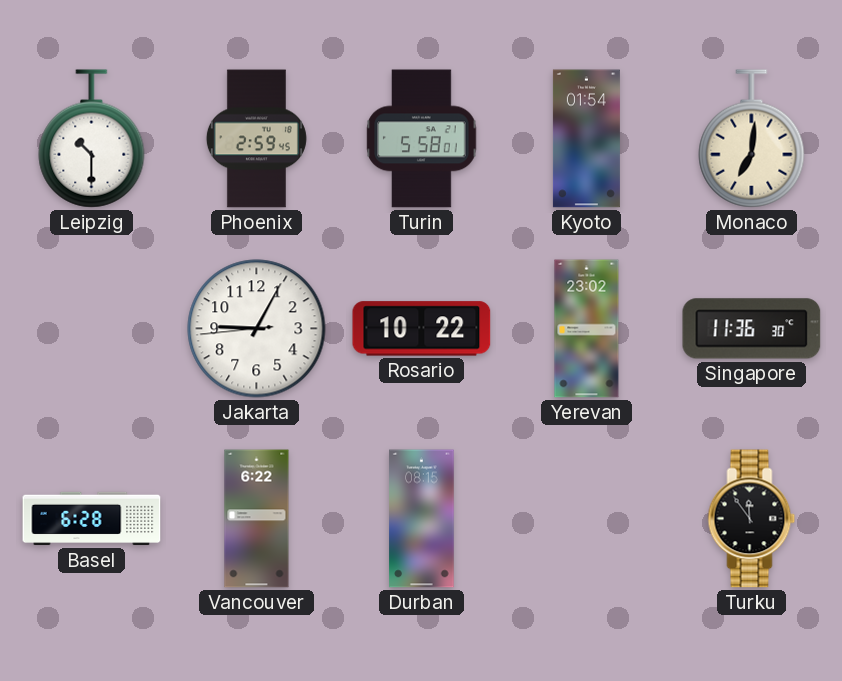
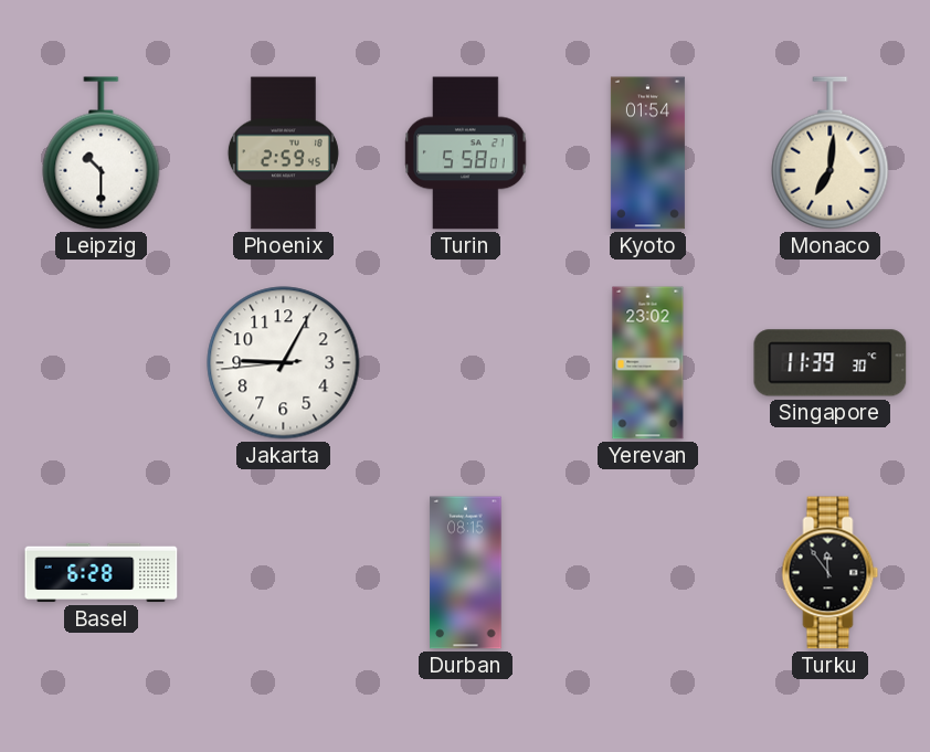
Rosario: 10:22 -> none (422, 329)
Singapore: 11:36 -> 11:39 (831, 363)
Vancouver: 6:22 -> none (257, 519)
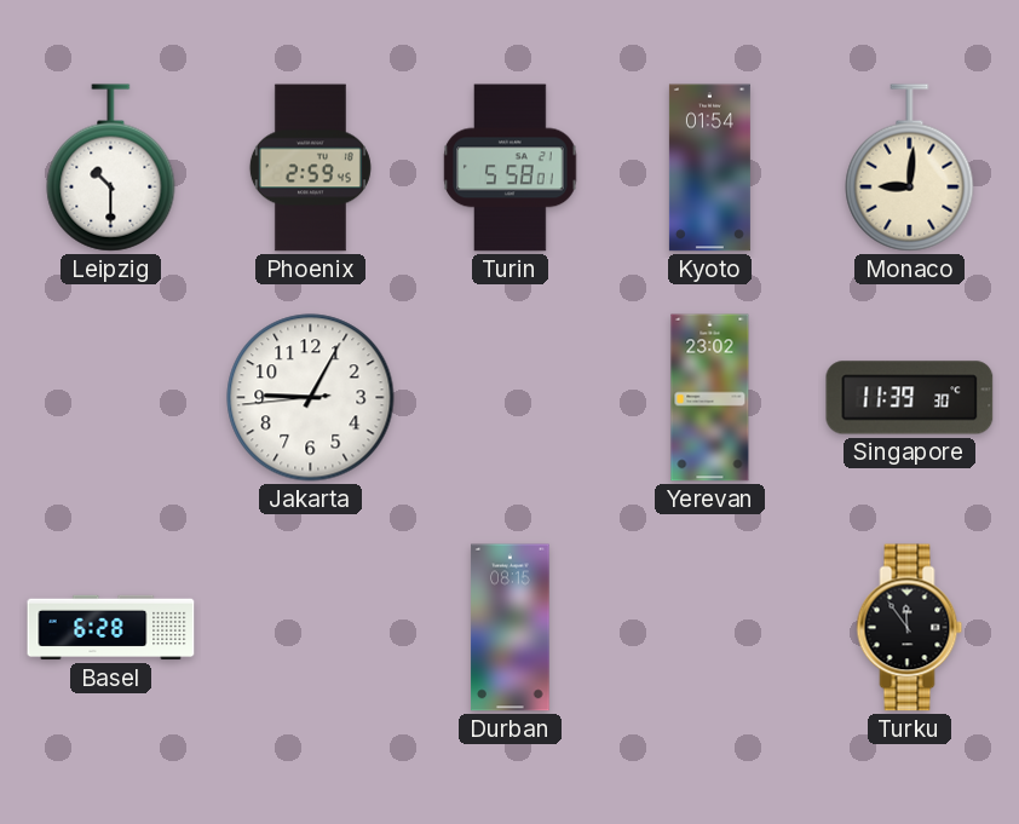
Monaco: 7:01 -> 9:01 (910, 168)
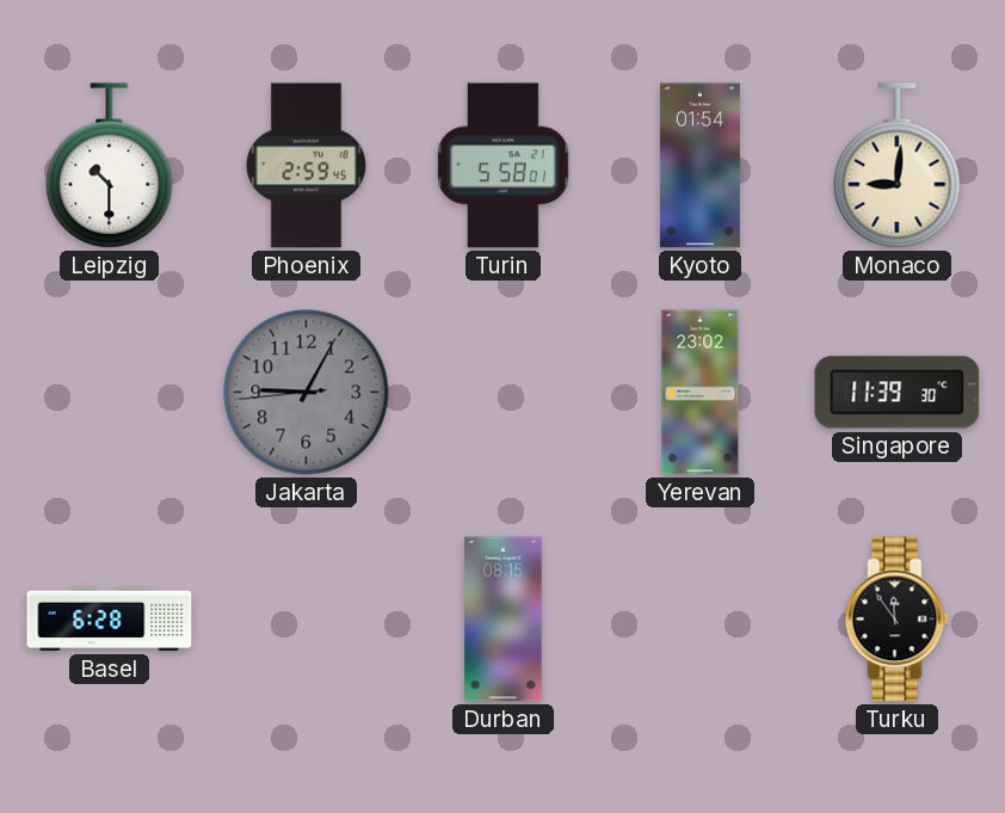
Jakarta dial: white -> grey (307, 393)
